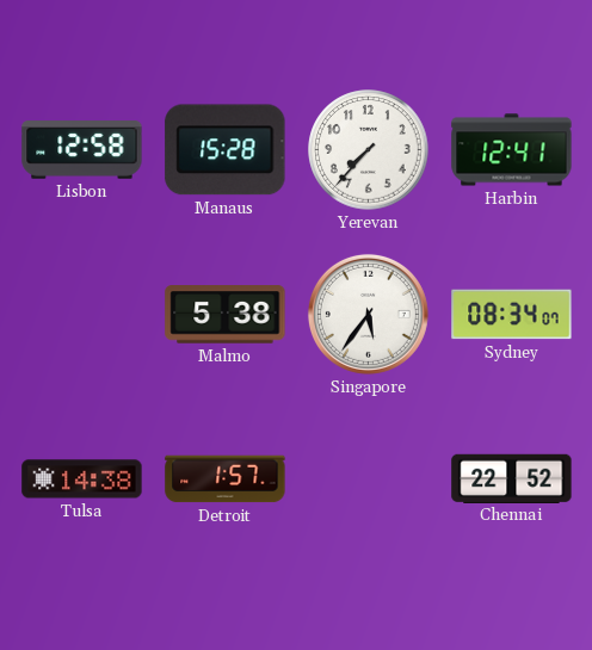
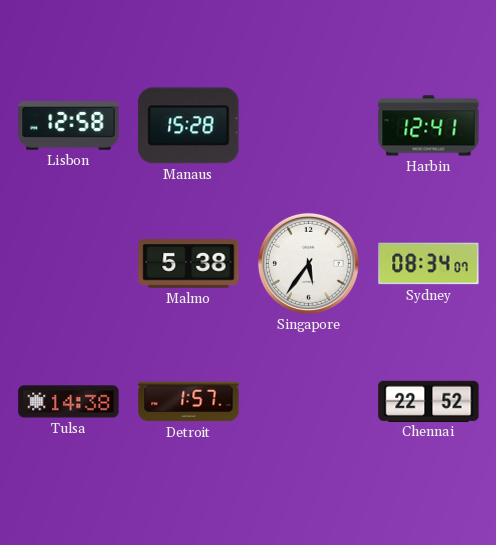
Yerevan: 7:37 -> none (369, 150)
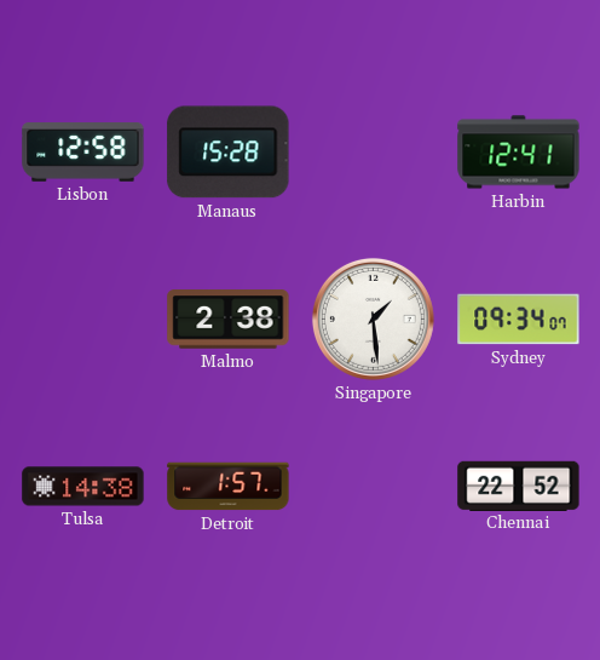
Malmo: 5:38 -> 2:38 (229, 320)
Singapore: 5:36 -> 1:29 (373, 318)
Sydney: 08:34 -> 09:34 (519, 320)
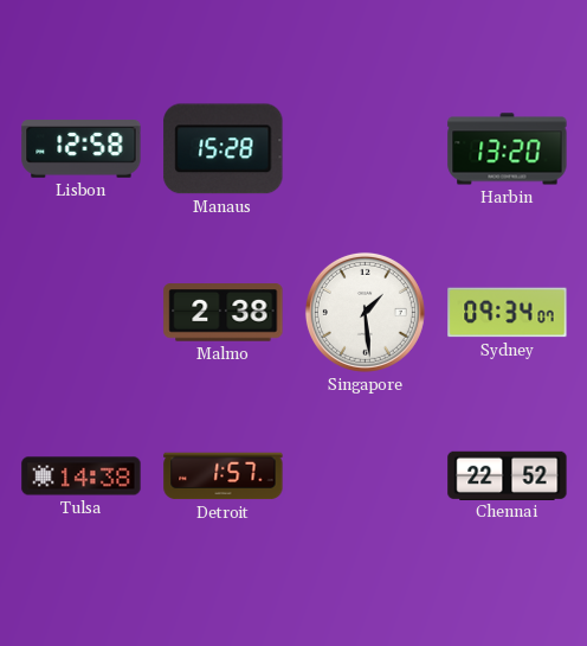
Harbin: 12:41 -> 13:20 (508, 149)
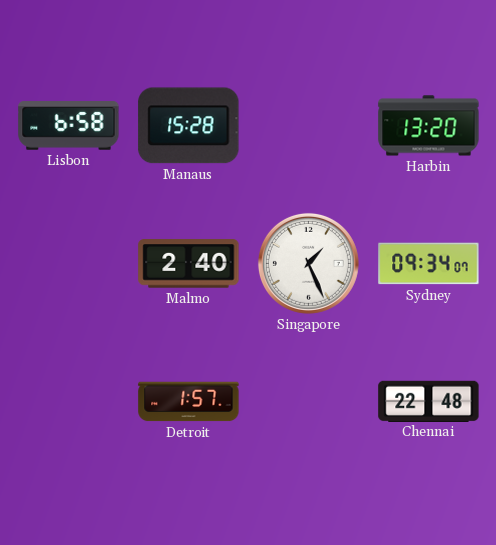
Lisbon: 12:58 -> 6:58 (69, 126)
Malmo: 2:38 -> 2:40 (189, 264)
Singapore: 1:29 -> 1:26 (308, 263)
Tulsa: 14:38 -> none (82, 476)
Chennai: 22:52 -> 22:48 (429, 401)
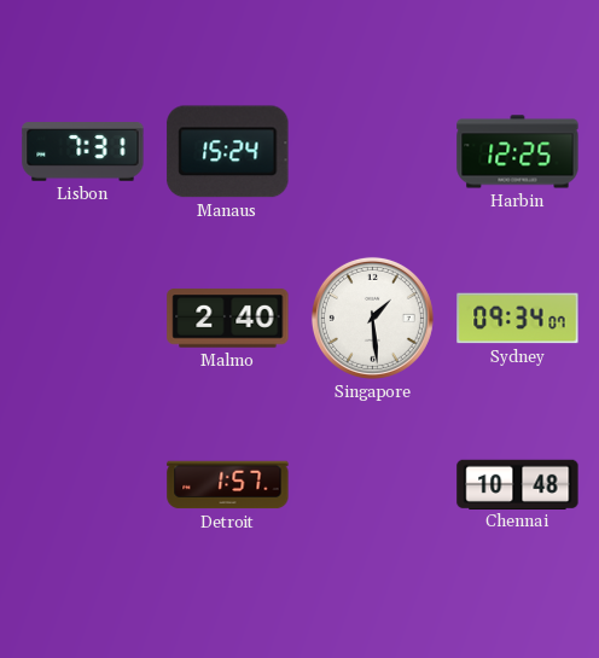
Lisbon: 6:58 -> 7:31 (83, 152)
Manaus: 15:28 -> 15:24 (228, 152)
Harbin: 13:20 -> 12:25 (518, 152)
Singapore: 1:26 -> 1:29 (372, 318)
Chennai: 22:48 -> 10:48 (518, 484)
